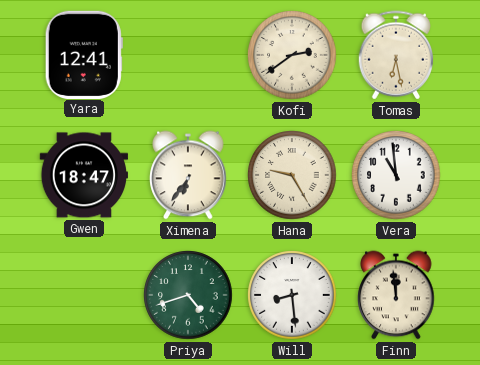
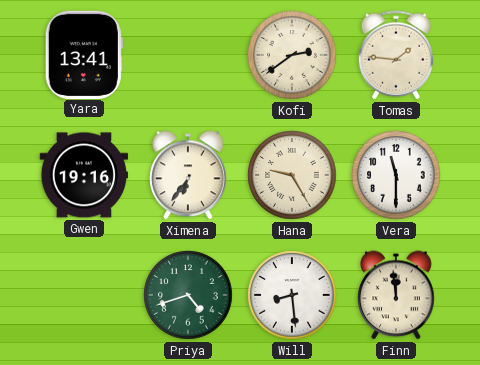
Yara: 12:41 -> 13:41 (84, 54)
Tomas: 6:28 -> 1:46 (395, 55)
Gwen: 18:47 -> 19:16 (83, 175)
Vera: 10:59 -> 11:30 (396, 175)
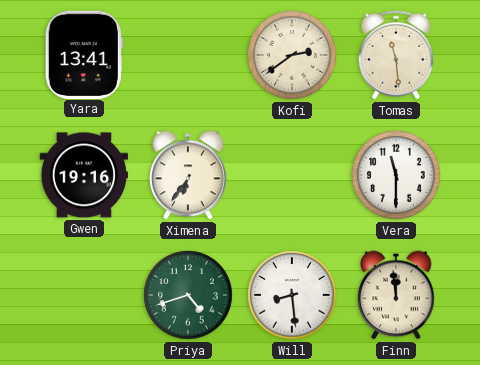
Tomas: 1:46 -> 11:29 (395, 55)
Hana: 9:25 -> none (292, 175)
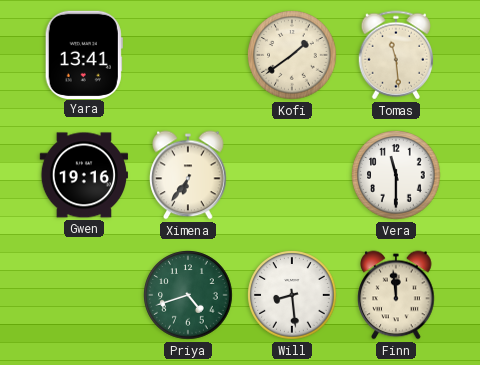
Kofi: 2:39 -> 1:39 (292, 55)
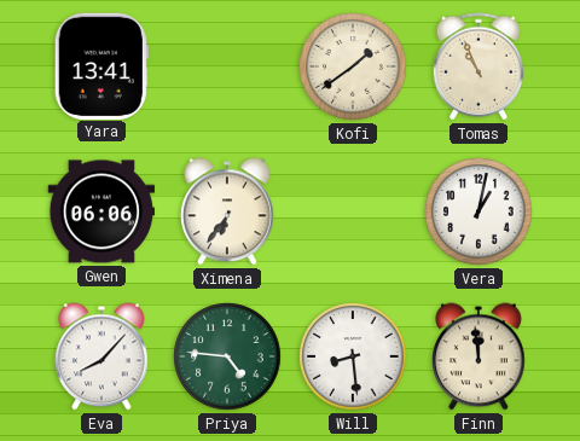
Tomas: 11:29 -> 10:56 (477, 66)
Gwen: 19:16 -> 06:06 (100, 211)
Vera: 11:30 -> 1:02 (478, 211)
Eva: none -> 8:07 (101, 356)
Priya: 4:42 -> 4:46 (227, 356)
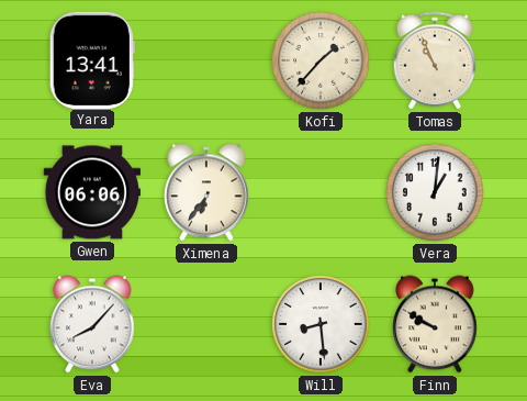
Kofi: 1:39 -> 1:37 (321, 60)
Vera: 1:02 -> 1:01 (435, 192)
Priya: 4:46 -> none (227, 356)
Finn: 11:59 -> 9:50 (435, 324)
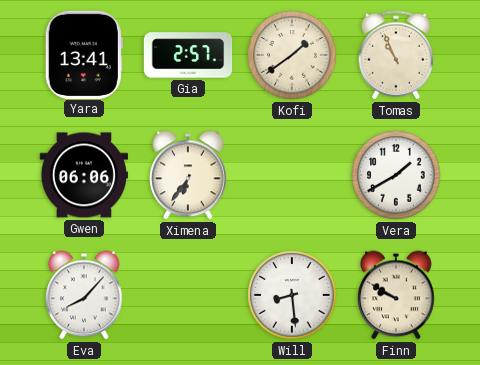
Gia: none -> 2:57 (188, 55)
Kofi: 1:37 -> 1:39 (292, 55)
Vera: 1:01 -> 1:40 (396, 175)
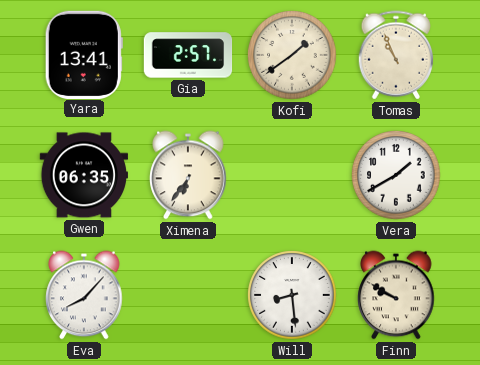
Gwen: 06:06 -> 06:35 (83, 175)
